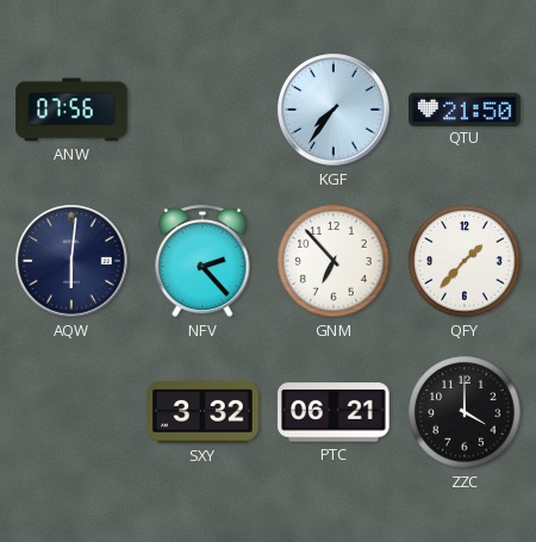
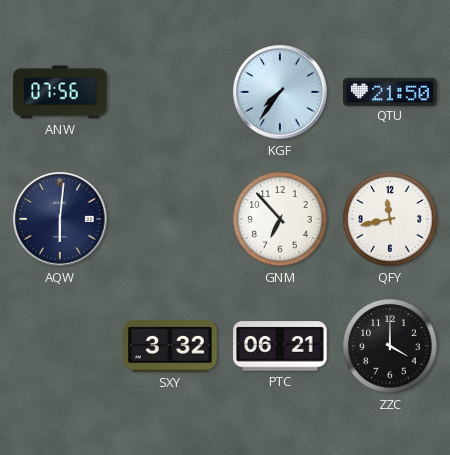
NFV: 2:23 -> none (202, 261)
QFY: 1:37 -> 11:43 (390, 219)
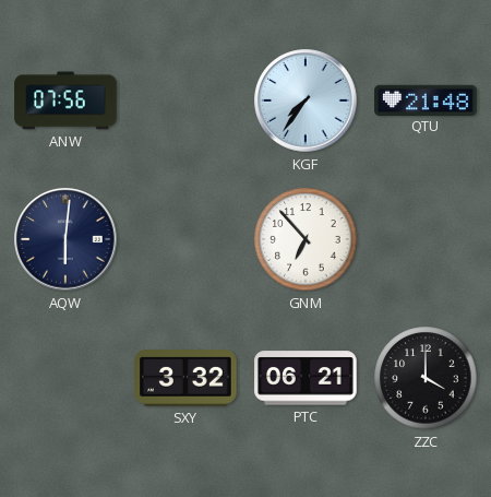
QTU: 21:50 -> 21:48 (426, 99)
QFY: 11:43 -> none (390, 219)
